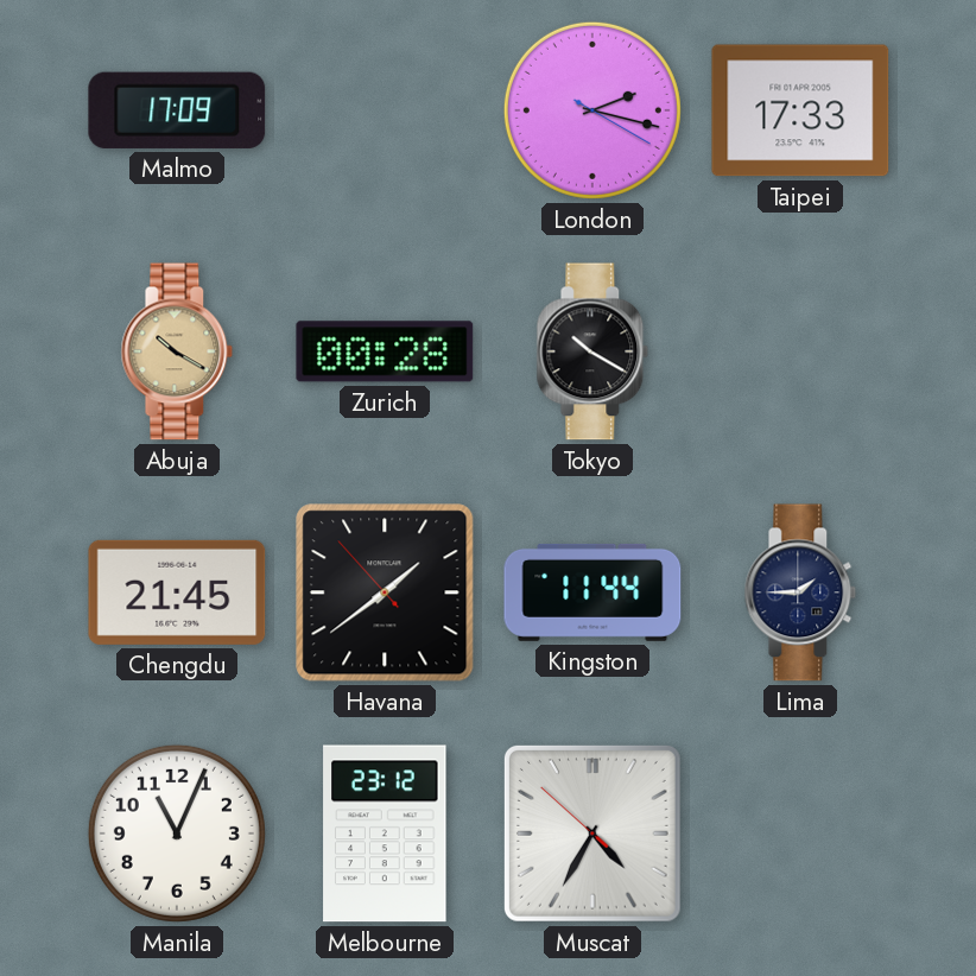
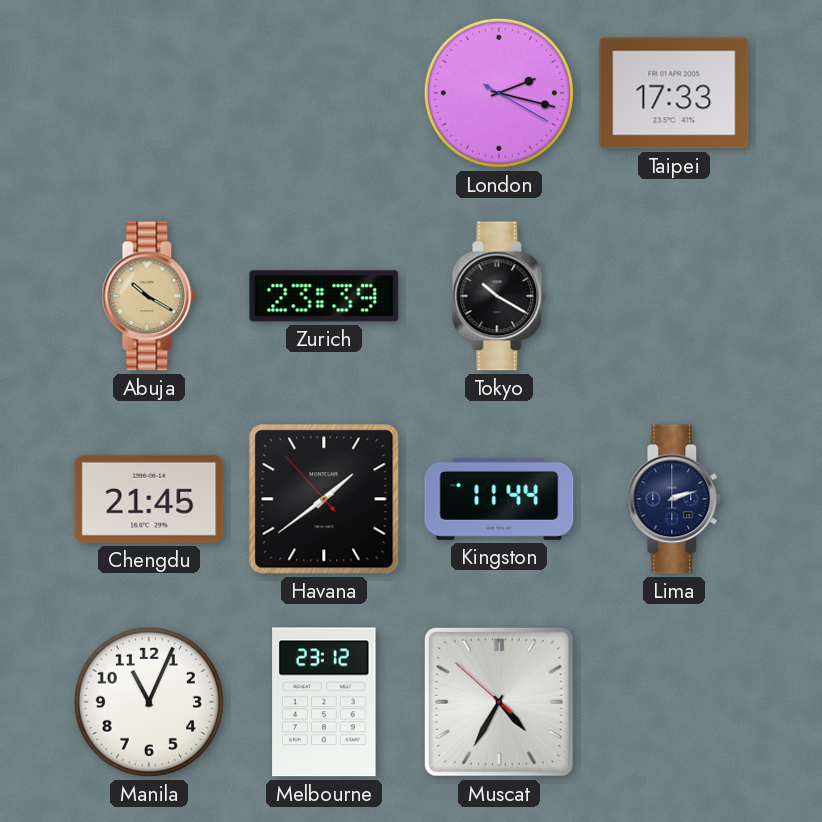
Malmo: 17:09 -> none (177, 110)
Zurich: 00:28 -> 23:39 (324, 296)
Lima: 1:45 -> 2:12 (674, 499)
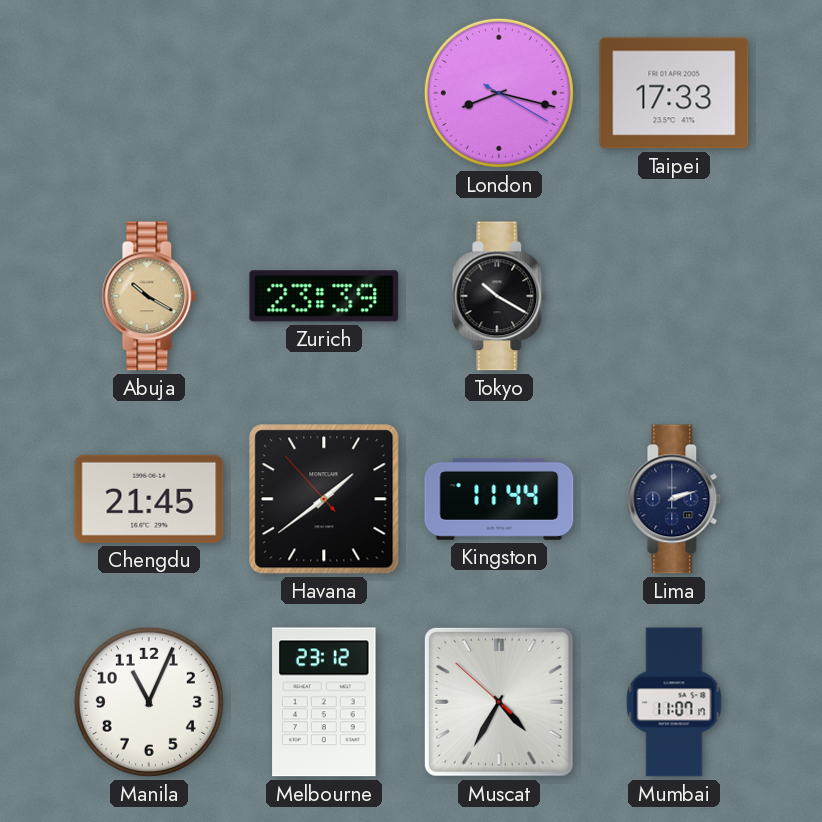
London: 2:17 -> 8:17 (499, 93)
Mumbai: none -> 11:07 (674, 702)
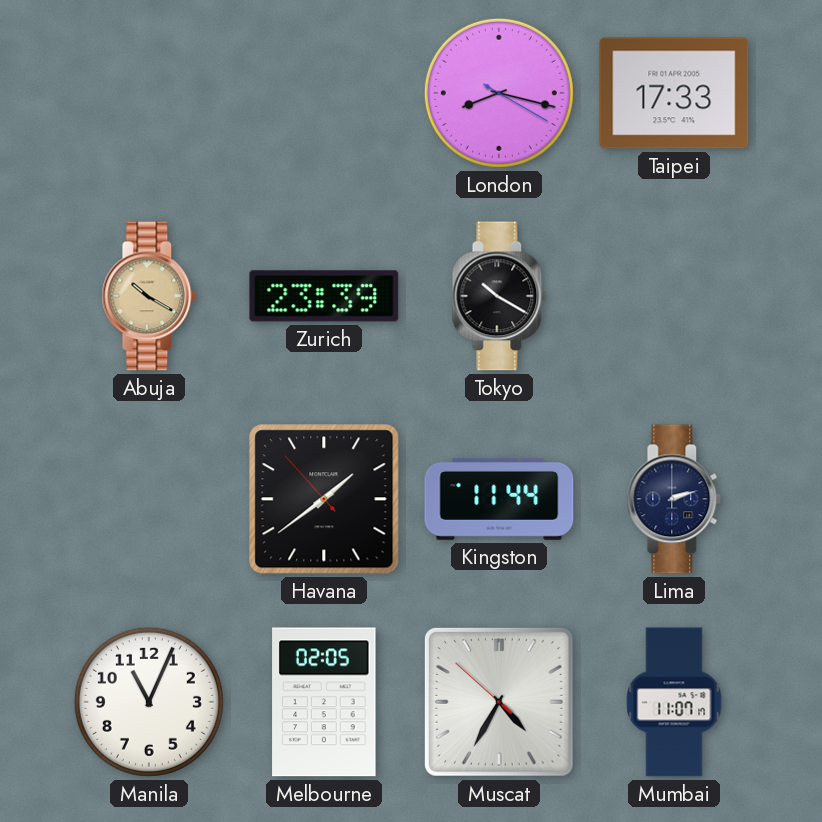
Chengdu: 21:45 -> none (149, 499)
Melbourne: 23:12 -> 02:05 (324, 702)
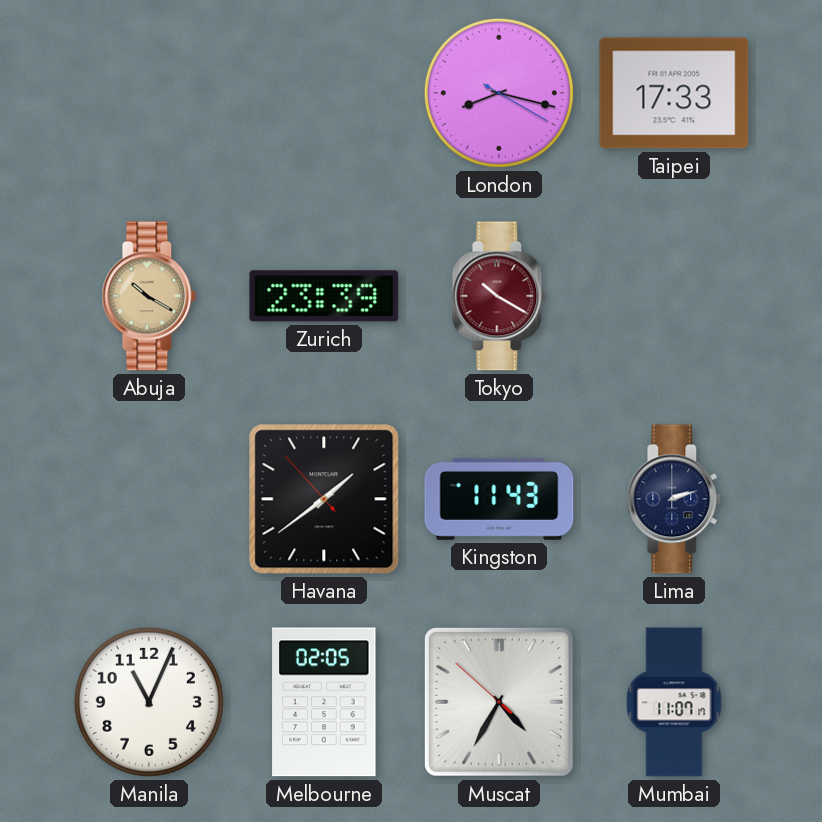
Tokyo dial: black -> burgundy (499, 296)
Kingston: 11:44 -> 11:43 (499, 499)
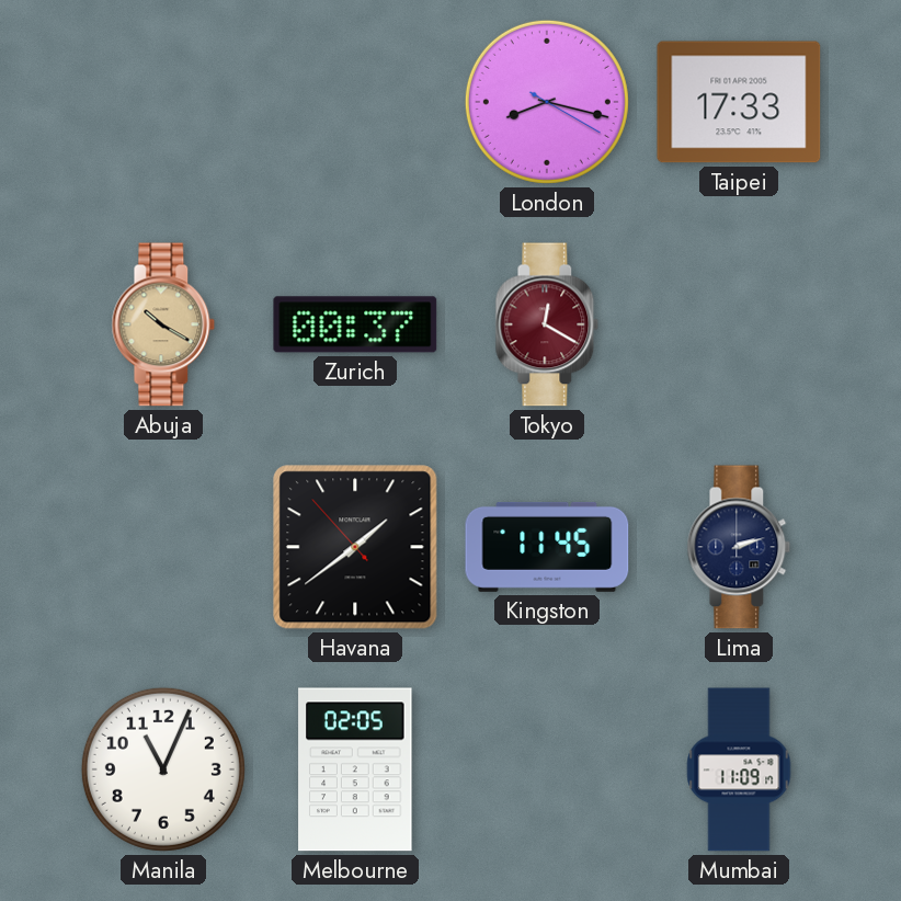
Zurich: 23:39 -> 00:37 (355, 324)
Tokyo: 10:20 -> 12:20 (547, 324)
Kingston: 11:43 -> 11:45 (547, 547)
Muscat: 4:34 -> none (499, 702)
Mumbai: 11:07 -> 11:09 (739, 769)
